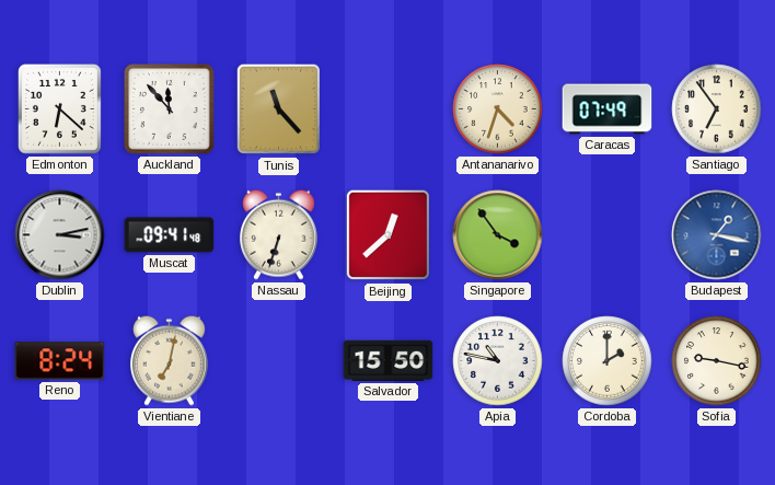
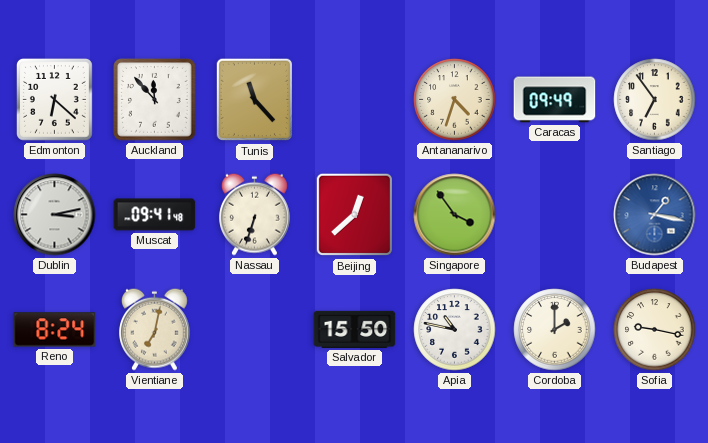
Caracas: 07:49 -> 09:49 (555, 100)
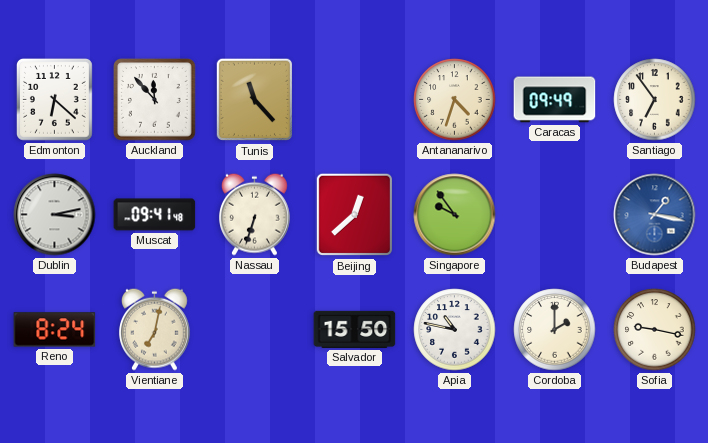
Singapore: 3:54 -> 9:54 (455, 215)
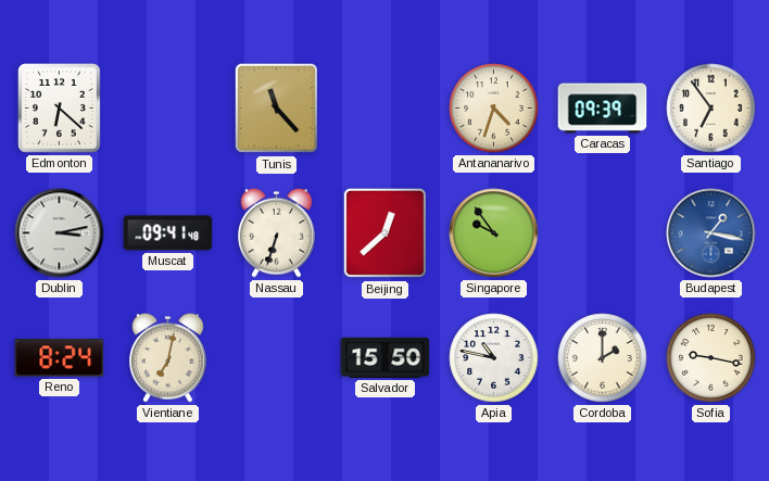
Auckland: 11:53 -> none (155, 100)
Caracas: 09:49 -> 09:39 (603, 109)
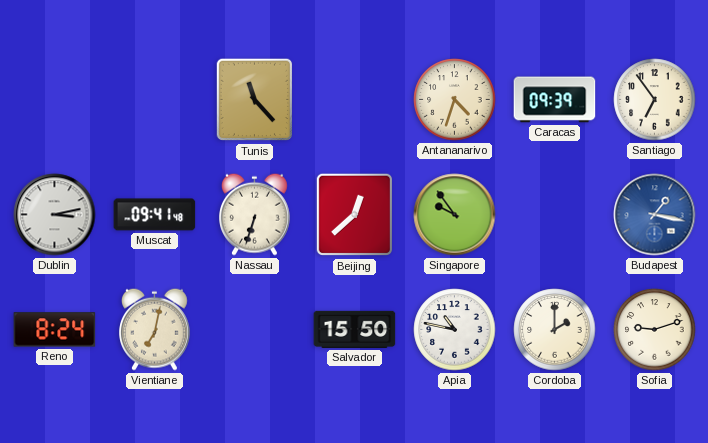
Edmonton: 6:22 -> none (59, 109)
Sofia: 9:17 -> 9:12 (655, 330)
